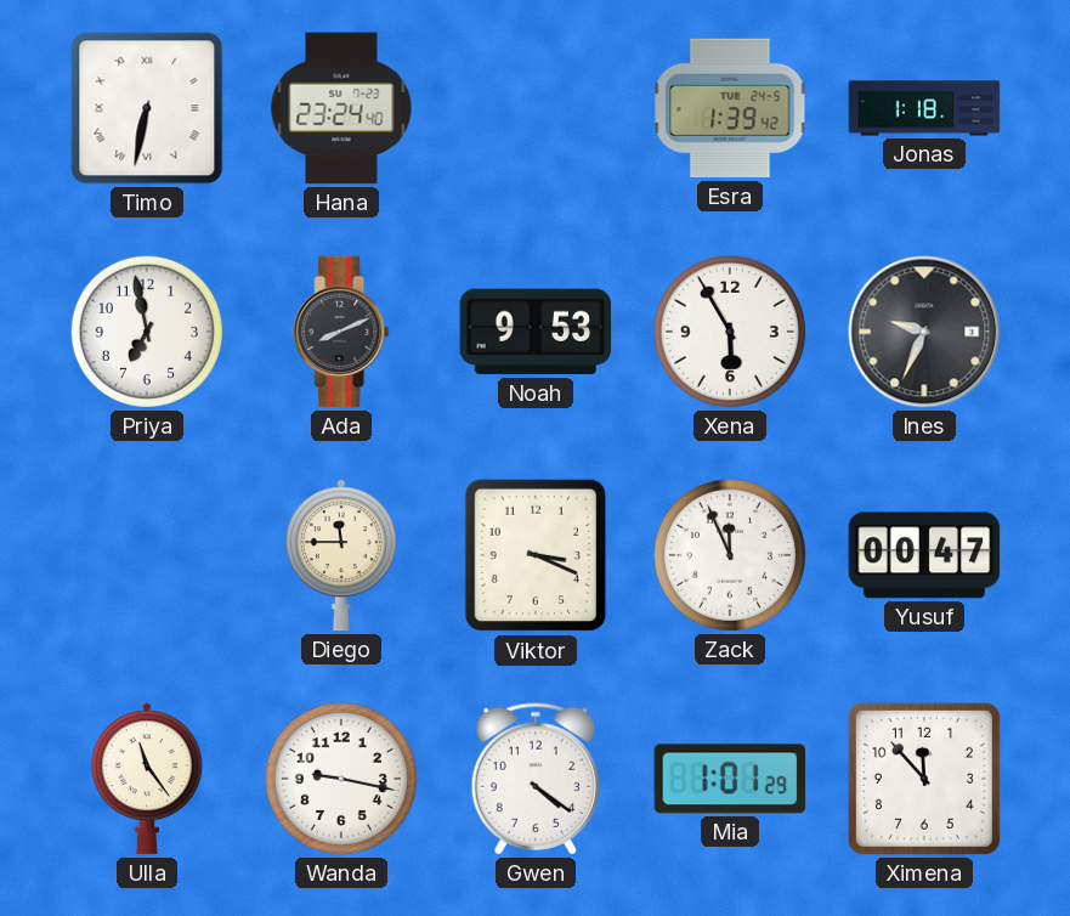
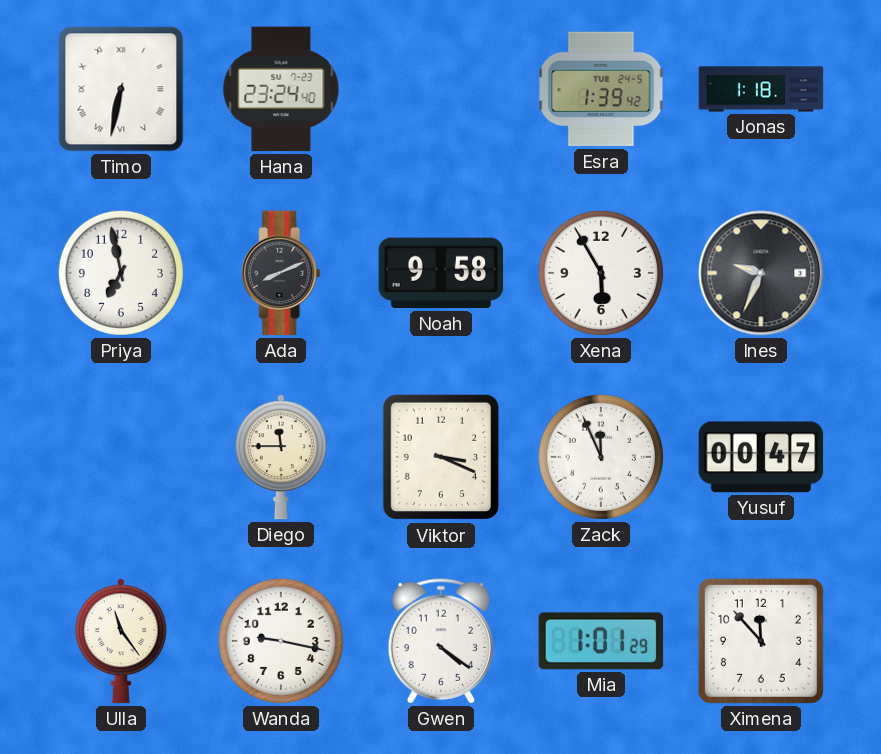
Noah: 9:53 -> 9:58 (441, 273)
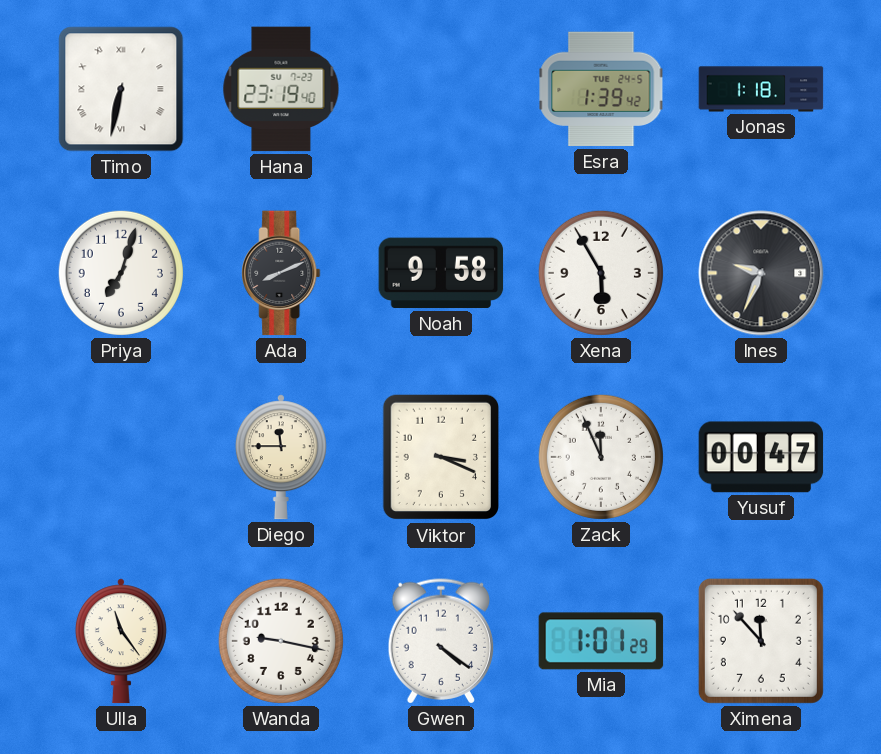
Hana: 23:24 -> 23:19 (281, 89)
Priya: 6:58 -> 7:03 (121, 273)
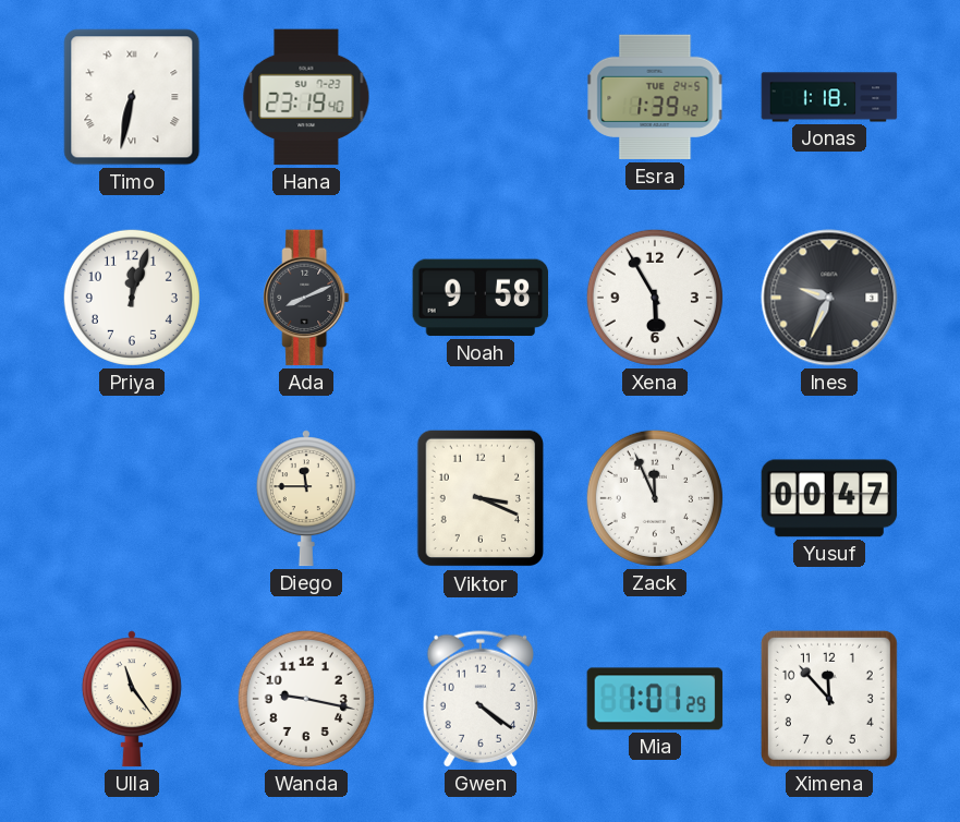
Priya: 7:03 -> 12:03 (132, 298)
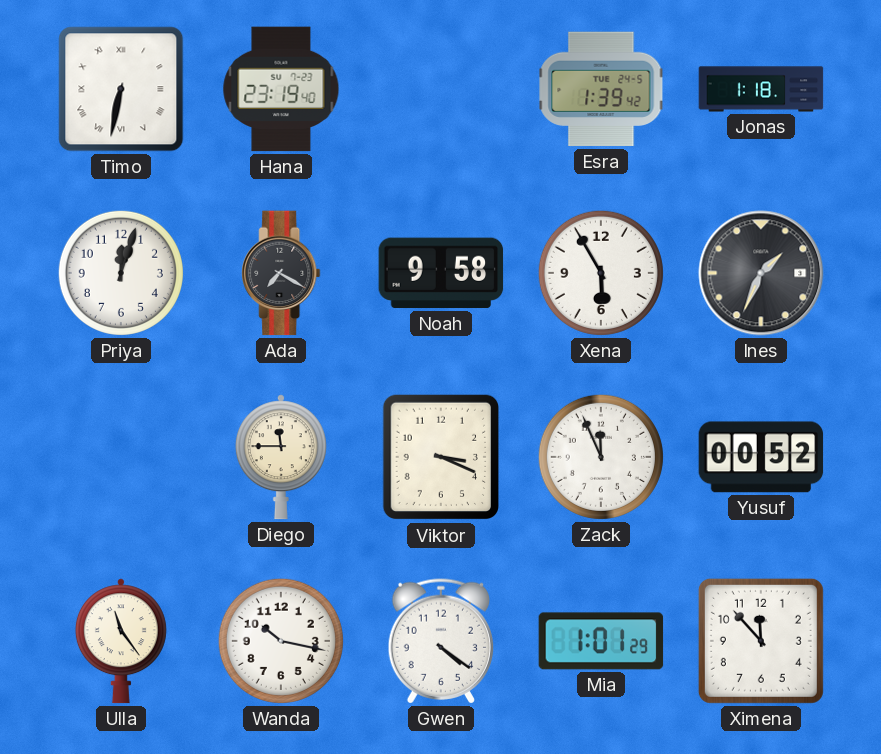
Ada: 8:11 -> 7:20 (281, 273)
Ines: 9:34 -> 1:34 (761, 273)
Yusuf: 00:47 -> 00:52 (761, 457)
Wanda: 9:17 -> 10:17 (281, 641)
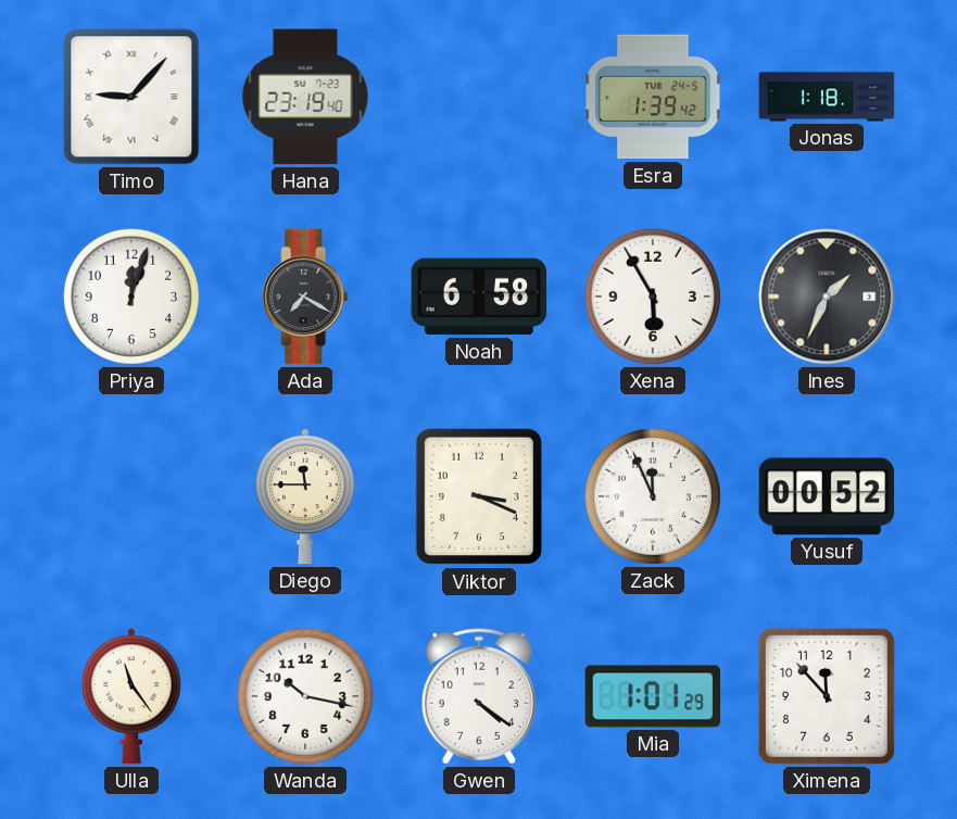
Timo: 6:32 -> 9:07 (131, 97)
Noah: 9:58 -> 6:58 (479, 297)
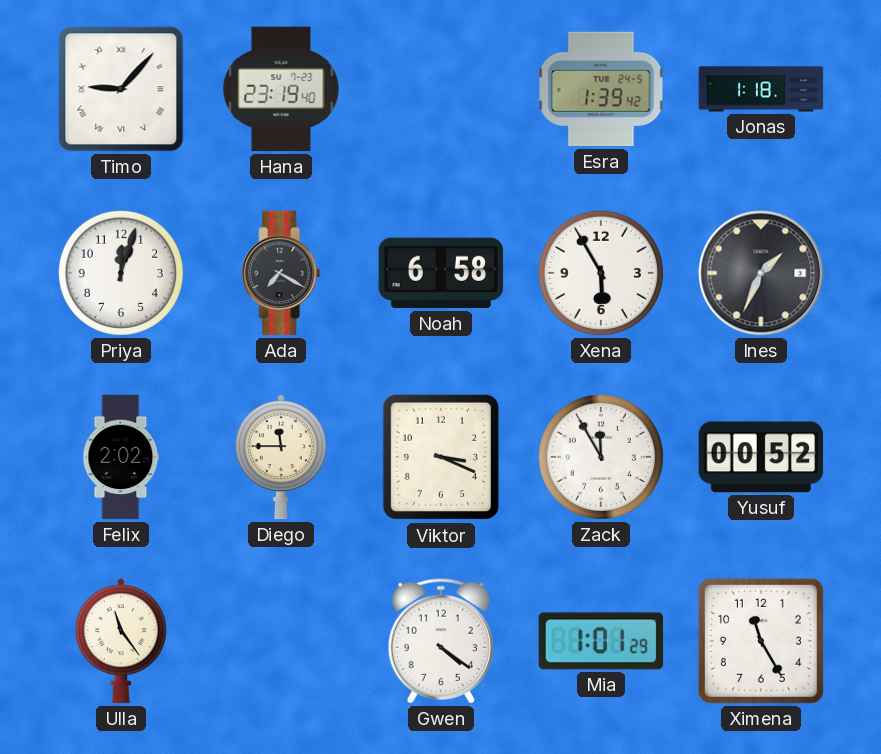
Felix: none -> 2:02 (121, 457)
Zack: 11:56 -> 11:55 (601, 457)
Wanda: 10:17 -> none (305, 696)
Ximena: 11:53 -> 11:25 (761, 641)
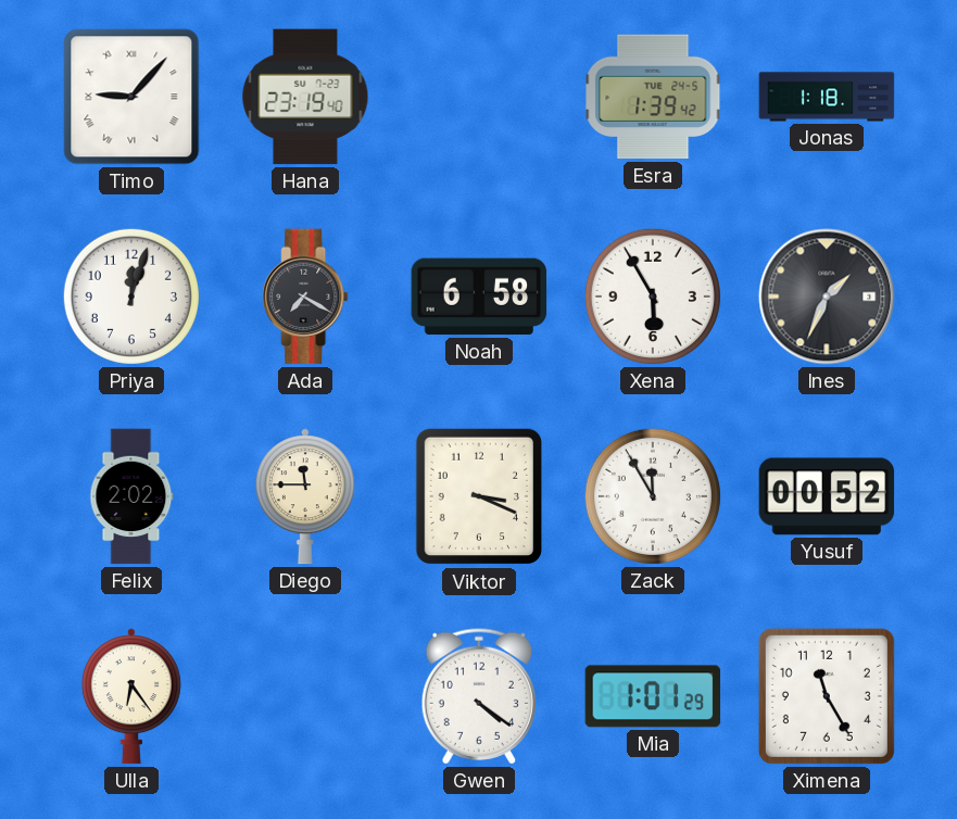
Ulla: 11:24 -> 6:24 (131, 696)
